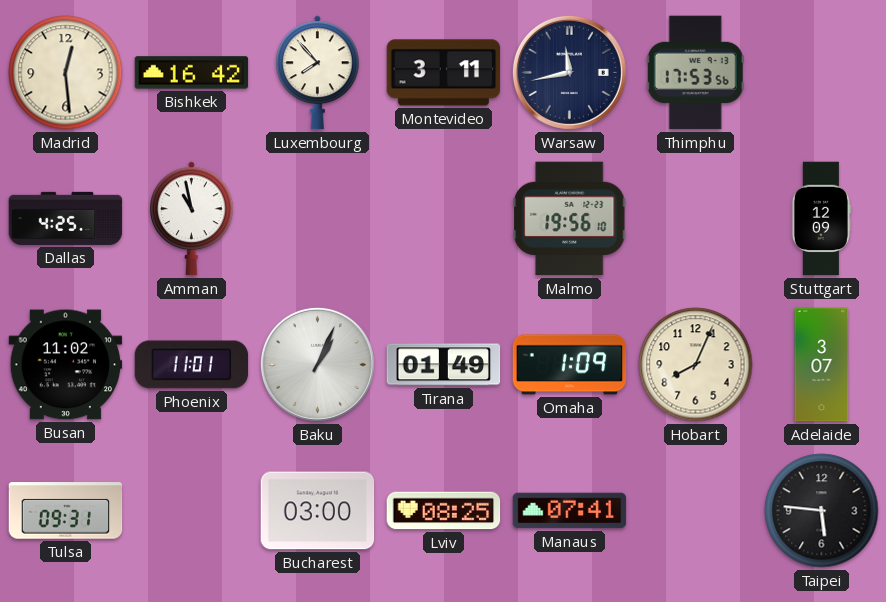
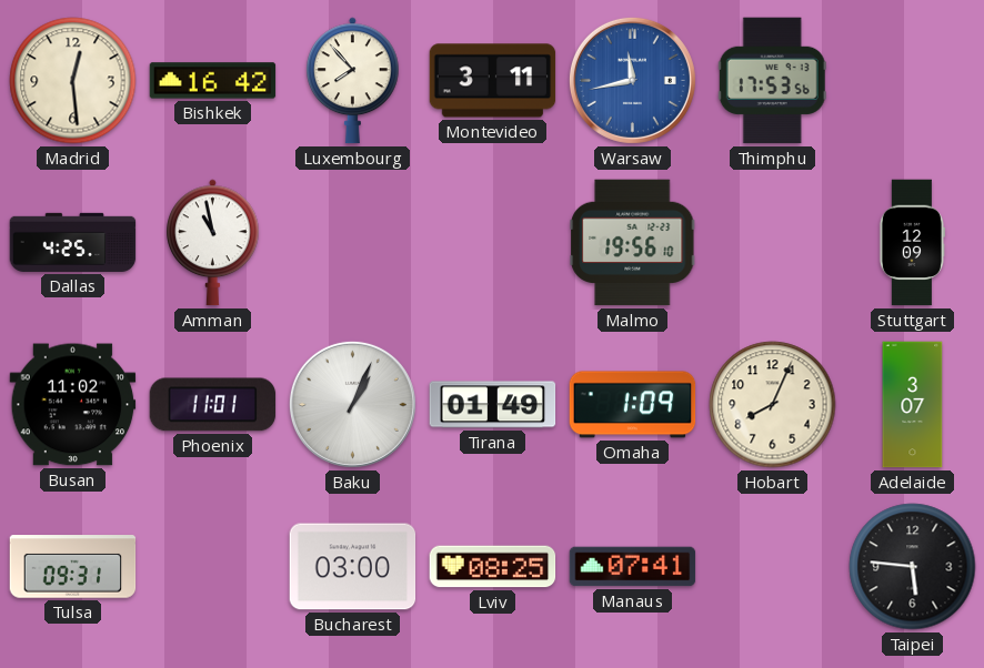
Warsaw dial: navy -> blue (632, 80)
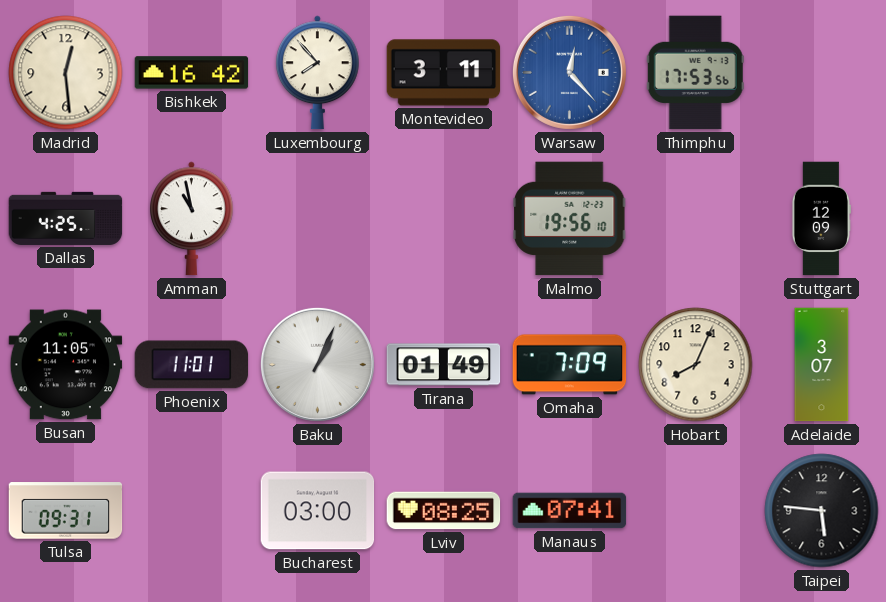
Warsaw: 11:43 -> 12:23 (569, 72)
Busan: 11:02 -> 11:05 (66, 365)
Omaha: 1:09 -> 7:09 (570, 365)
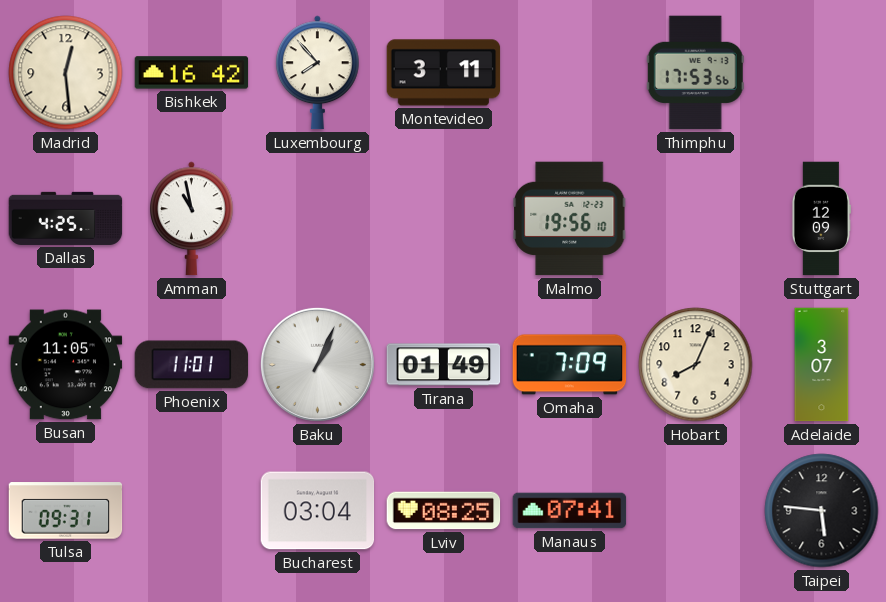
Warsaw: 12:23 -> none (569, 72)
Bucharest: 03:00 -> 03:04 (318, 511)
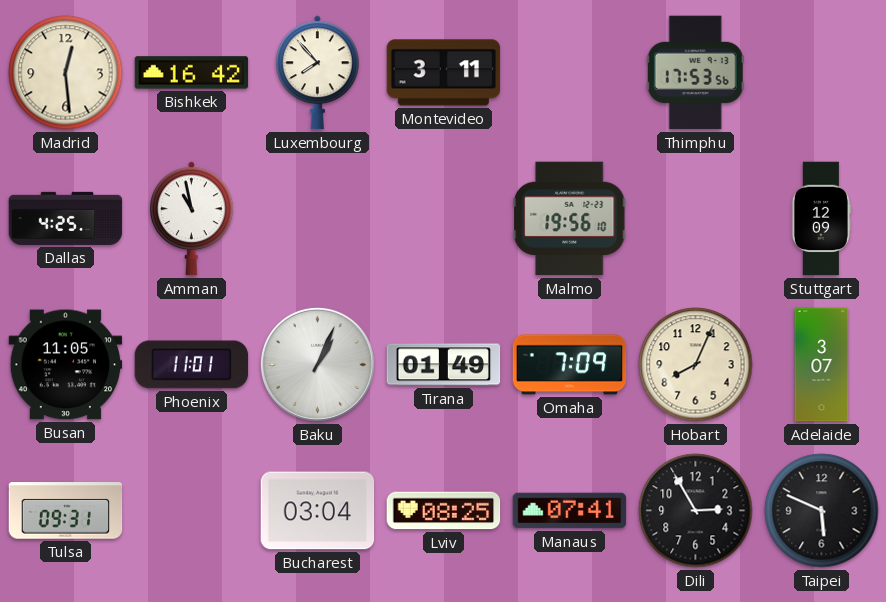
Dili: none -> 2:55 (696, 511)
Taipei: 5:46 -> 5:49 (822, 511)
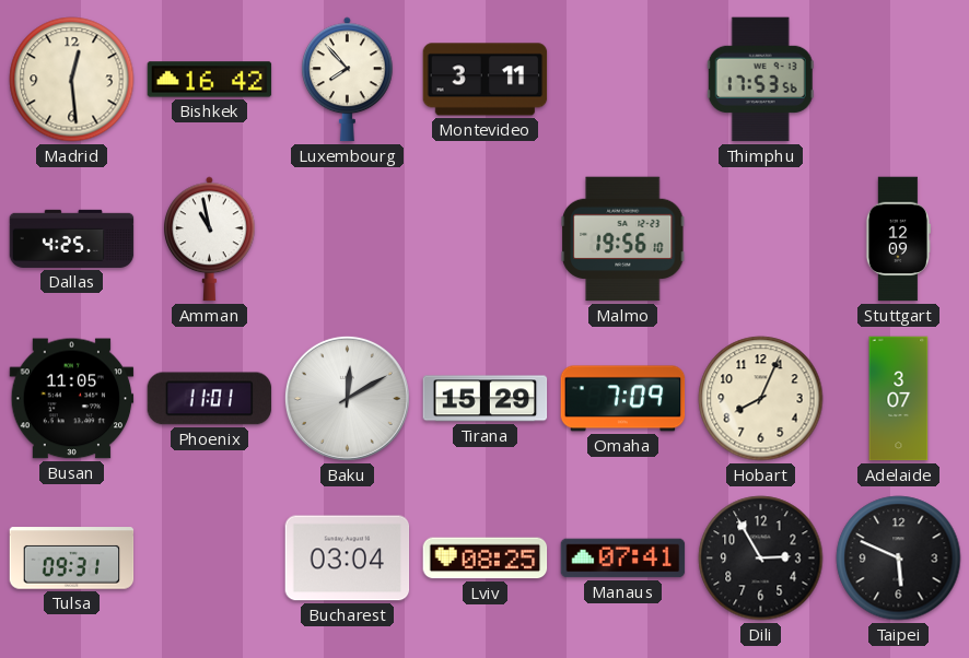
Baku: 1:04 -> 12:10 (347, 398)
Tirana: 01:49 -> 15:29 (486, 399)
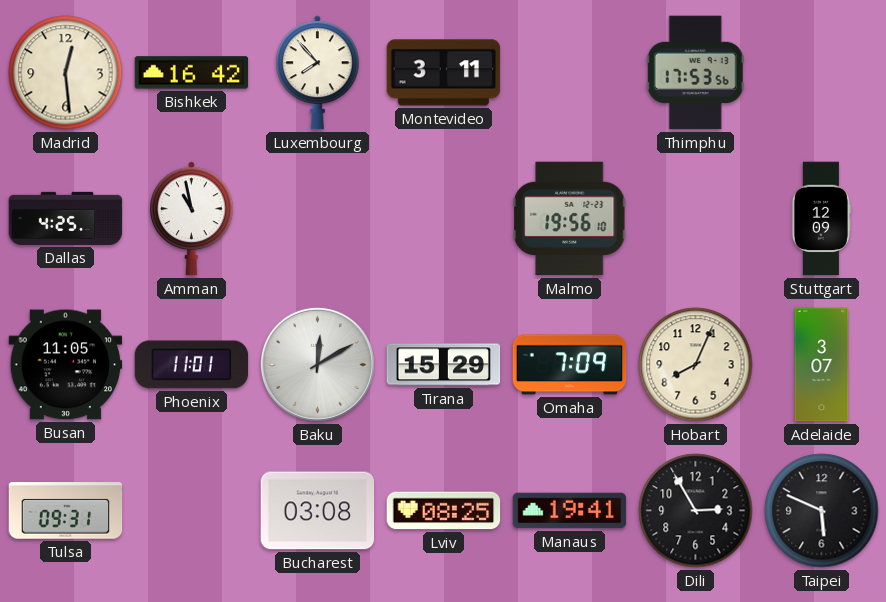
Bucharest: 03:04 -> 03:08 (318, 511)
Manaus: 07:41 -> 19:41 (570, 511)
